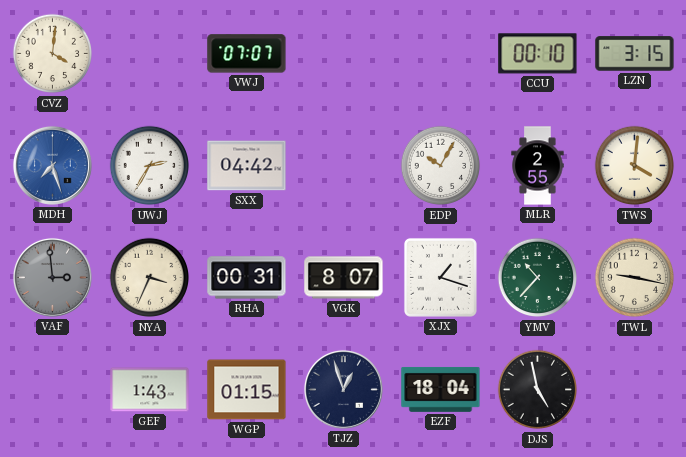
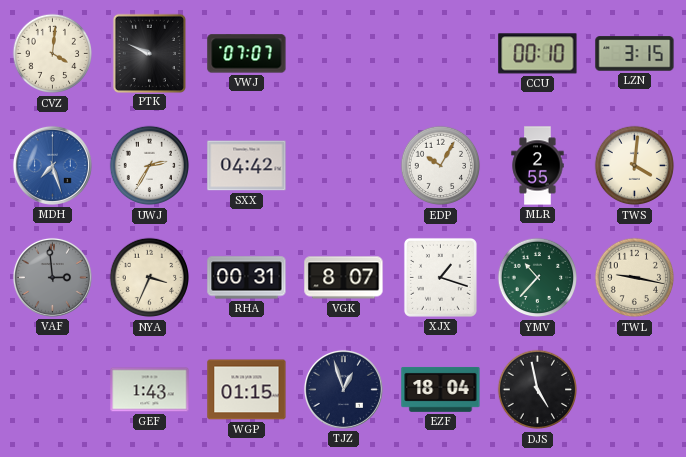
PTK: none -> 9:49 (149, 53)
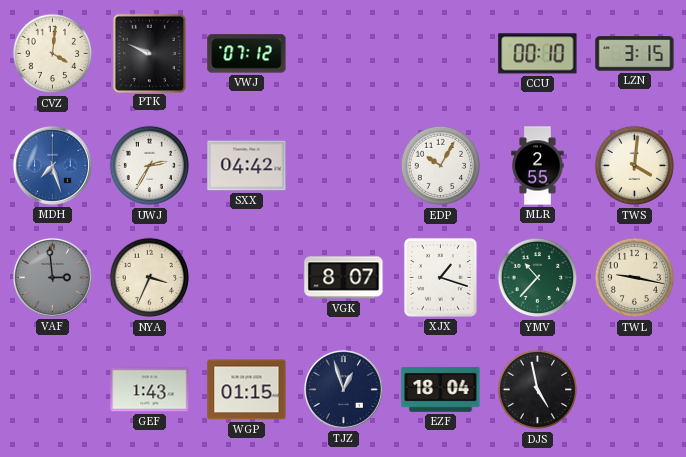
VWJ: 07:07 -> 07:12 (247, 54)
RHA: 00:31 -> none (247, 278)
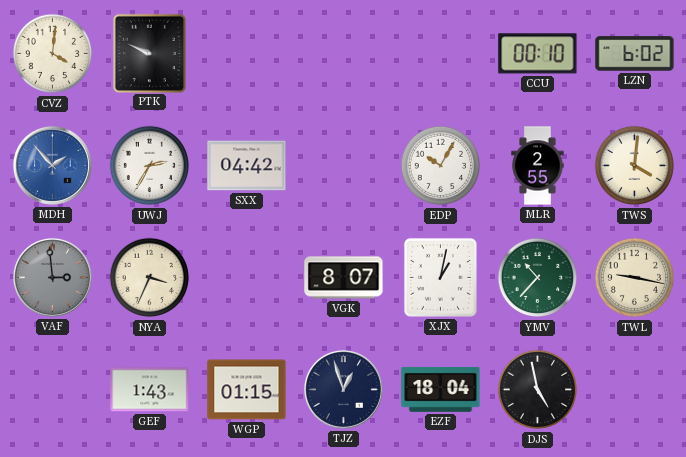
VWJ: 07:12 -> none (247, 54)
LZN: 3:15 -> 6:02 (635, 54)
MDH: 7:27 -> 1:53 (52, 165)
XJX: 1:18 -> 1:02 (440, 277)
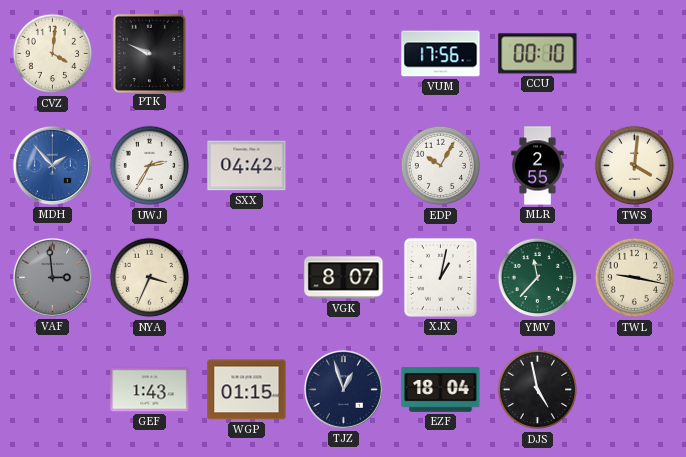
VUM: none -> 17:56 (441, 54)
LZN: 6:02 -> none (635, 54)
YMV: 10:37 -> 11:37 (538, 278)
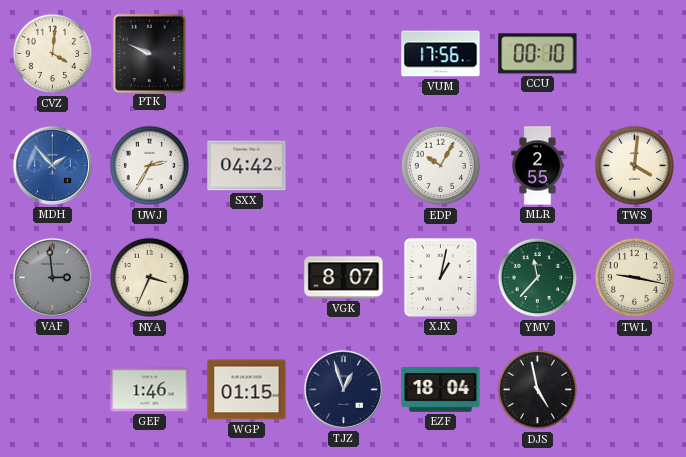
GEF: 1:43 -> 1:46 (150, 390)
